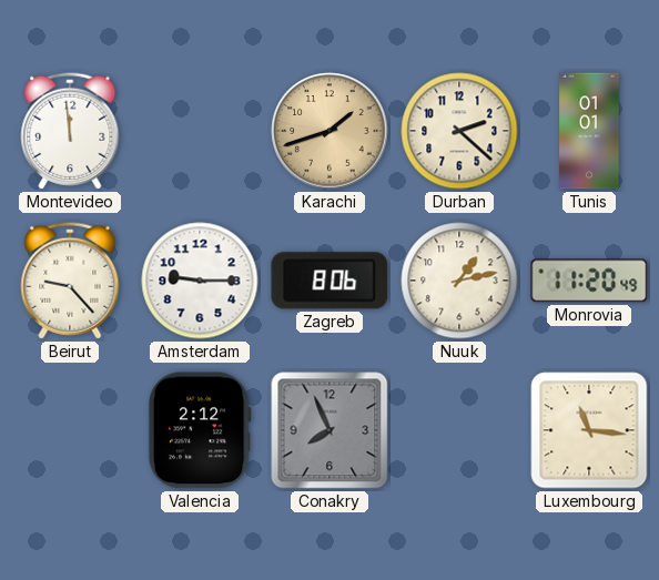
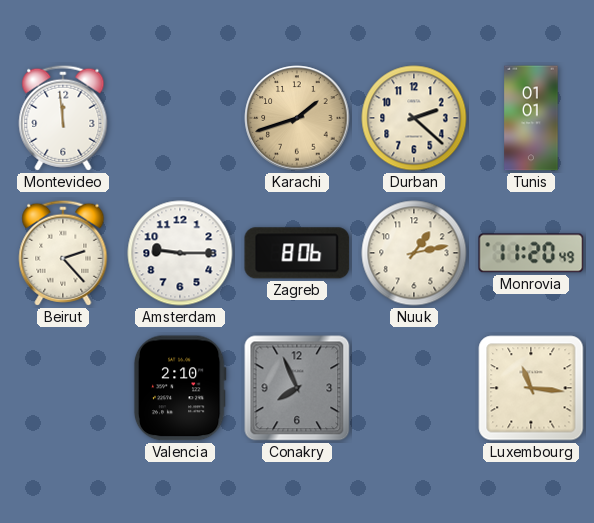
Beirut: 9:23 -> 2:23 (63, 253)
Valencia: 2:12 -> 2:10 (180, 388)
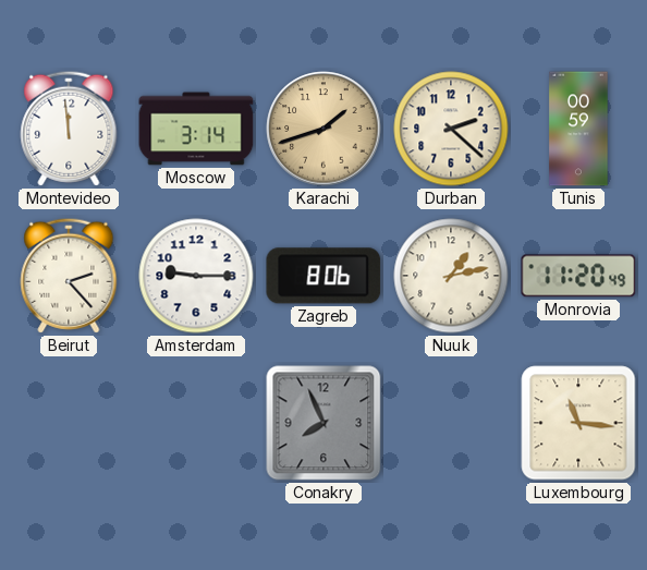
Moscow: none -> 3:14 (196, 129)
Tunis: 01:01 -> 00:59 (578, 129)
Valencia: 2:10 -> none (180, 388)
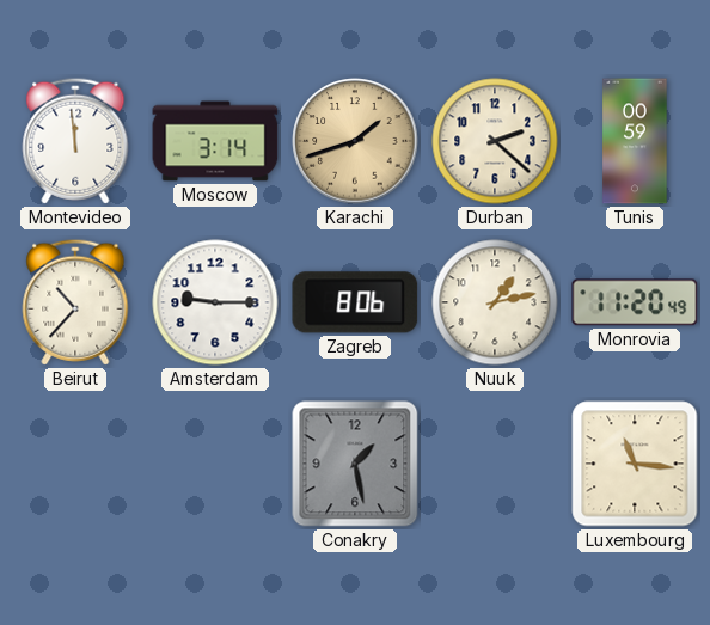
Beirut: 2:23 -> 10:37 (75, 302)
Conakry: 7:56 -> 1:28 (355, 464)
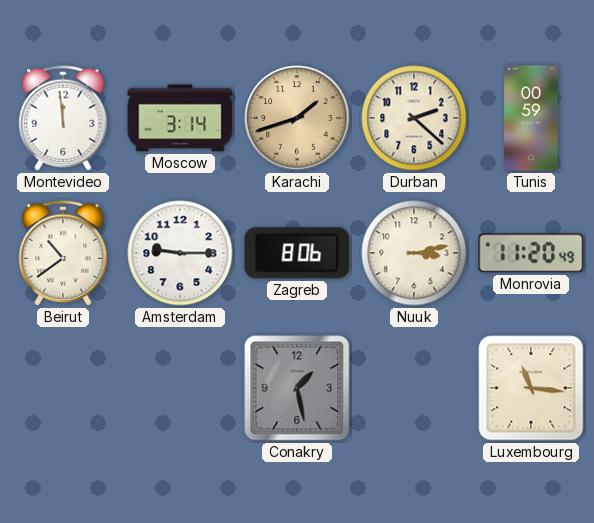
Beirut: 10:37 -> 10:39 (63, 253)
Nuuk: 1:13 -> 3:13 (414, 253)
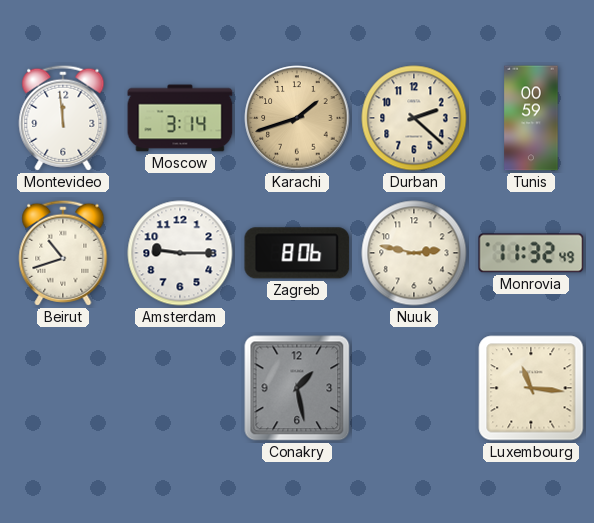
Beirut: 10:39 -> 10:42 (63, 253)
Nuuk: 3:13 -> 2:47 (414, 253)
Monrovia: 11:20 -> 11:32 (531, 253)
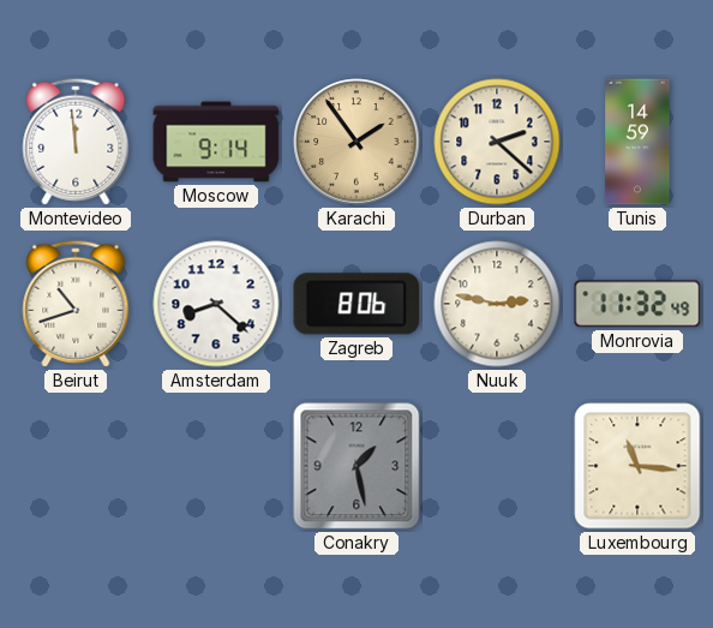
Moscow: 3:14 -> 9:14 (216, 142)
Karachi: 1:42 -> 1:54 (356, 142)
Tunis: 00:59 -> 14:59 (637, 142)
Amsterdam: 9:15 -> 8:22 (216, 304)
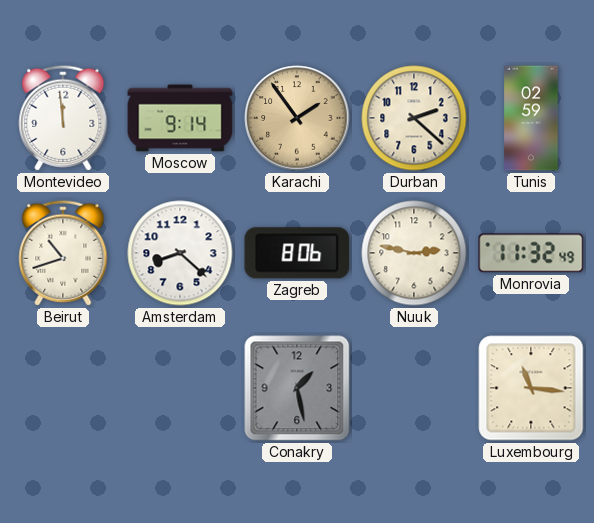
Tunis: 14:59 -> 02:59 (531, 118)
